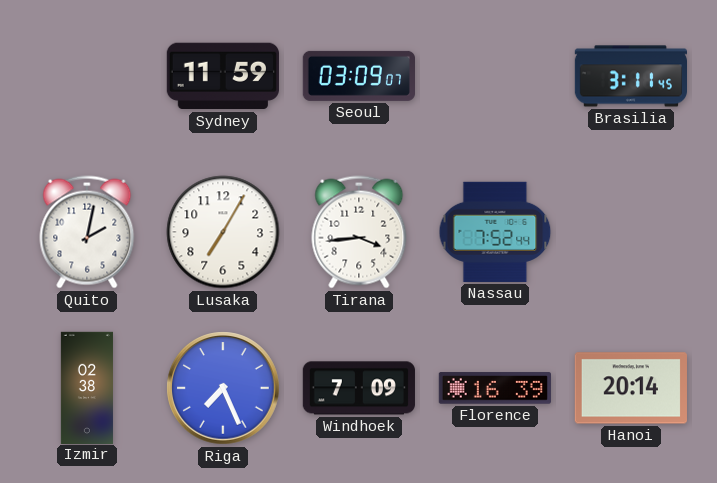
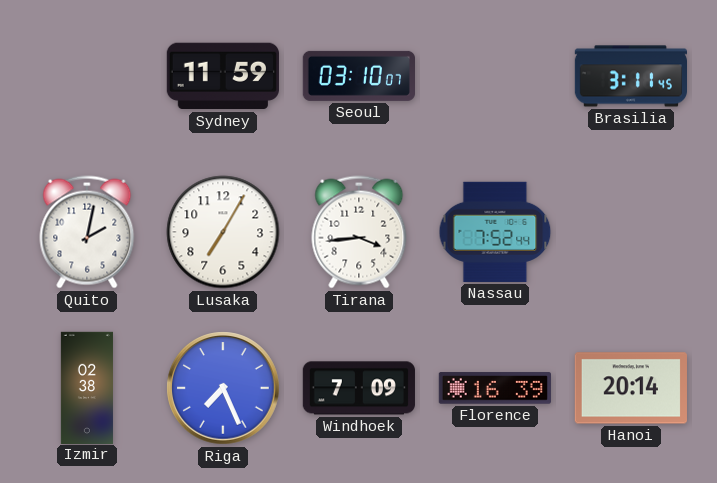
Seoul: 03:09 -> 03:10 (358, 76)
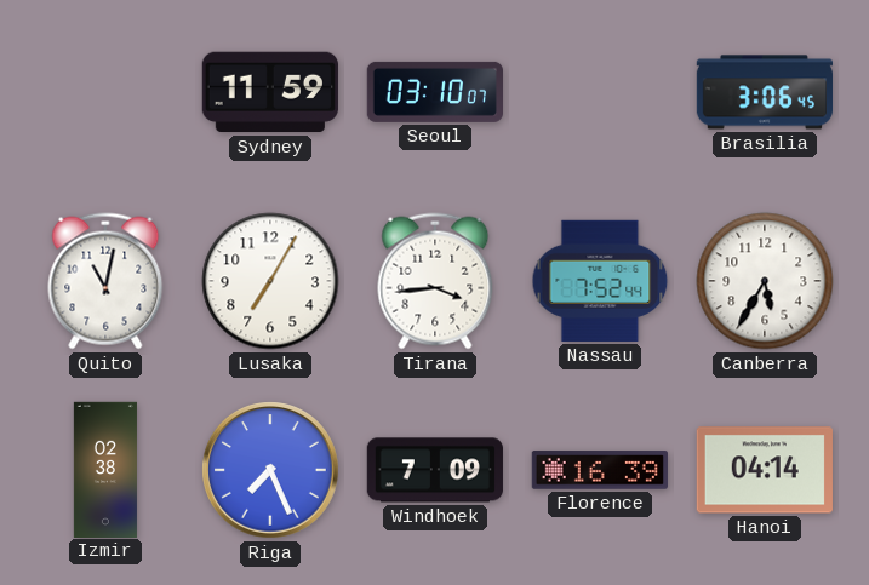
Brasilia: 3:11 -> 3:06 (764, 92)
Quito: 2:02 -> 11:02 (105, 281)
Canberra: none -> 5:35 (765, 281)
Hanoi: 20:14 -> 04:14 (765, 470)
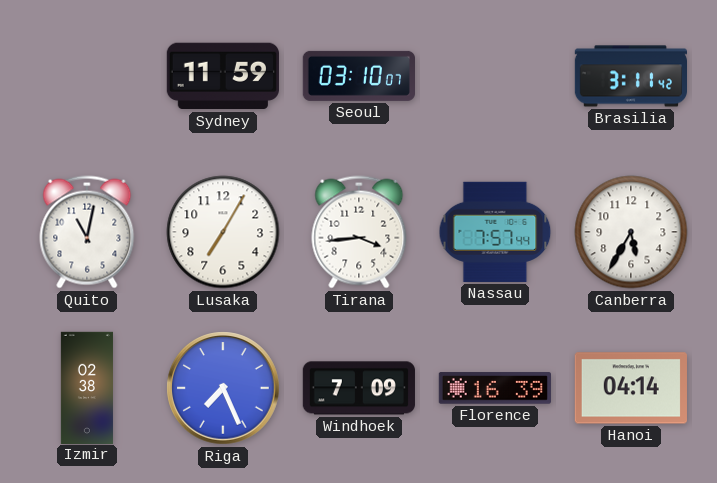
Brasilia: 3:06 -> 3:11 (630, 76)
Nassau: 7:52 -> 7:57 (495, 232)
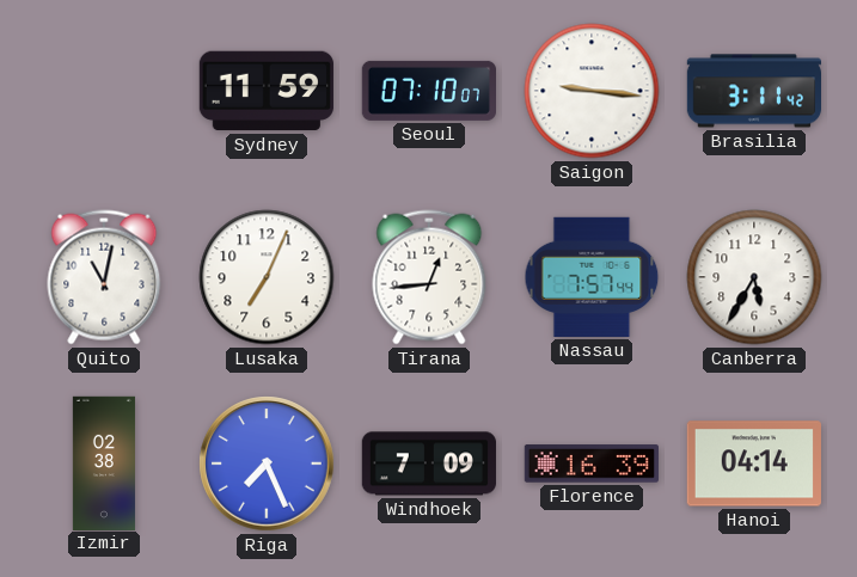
Seoul: 03:10 -> 07:10 (428, 91)
Saigon: none -> 9:16 (592, 91)
Lusaka: 7:05 -> 7:04 (267, 277)
Tirana: 3:44 -> 12:44 (429, 277)
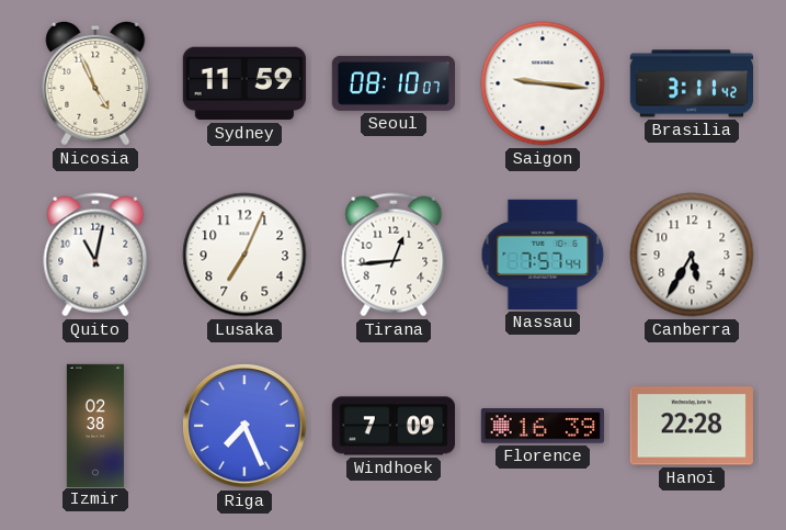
Nicosia: none -> 4:56 (95, 83)
Seoul: 07:10 -> 08:10 (392, 83)
Hanoi: 04:14 -> 22:28 (692, 426)
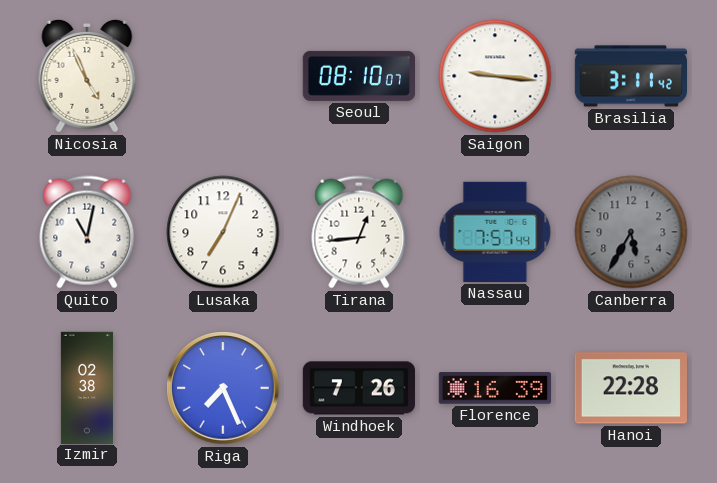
Sydney: 11:59 -> none (244, 83)
Canberra dial: white -> grey (631, 232)
Windhoek: 7:09 -> 7:26 (359, 388)
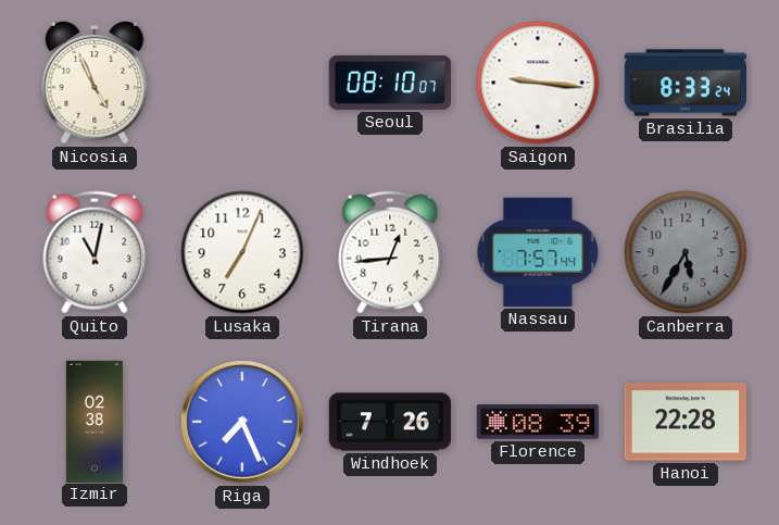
Brasilia: 3:11 -> 8:33 (684, 83)
Florence: 16:39 -> 08:39 (538, 422)
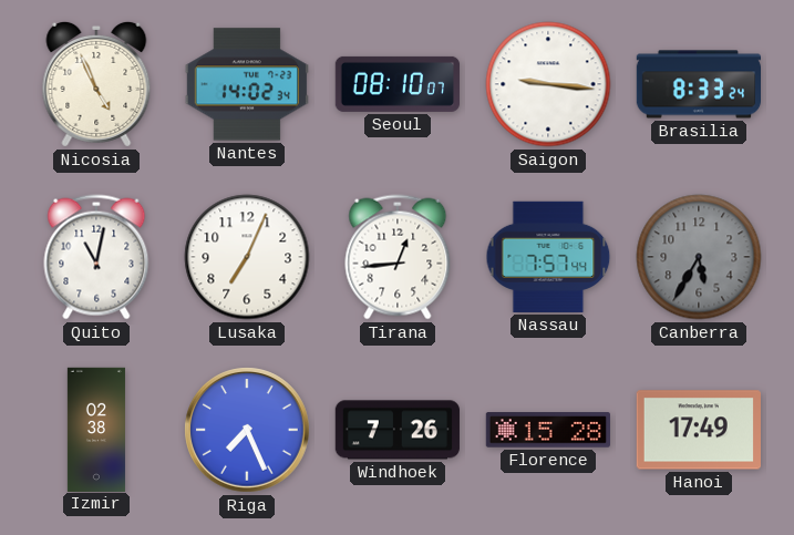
Nantes: none -> 14:02 (247, 84)
Florence: 08:39 -> 15:28 (548, 430)
Hanoi: 22:28 -> 17:49 (699, 430)
